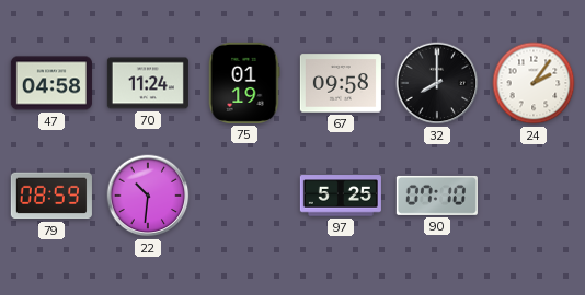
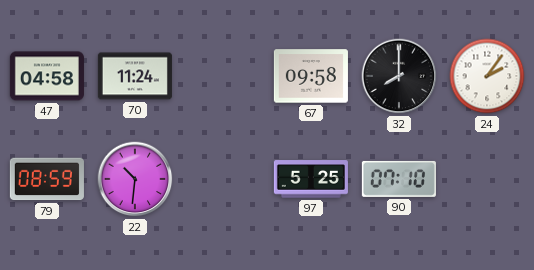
75: 01:19 -> none (244, 83)
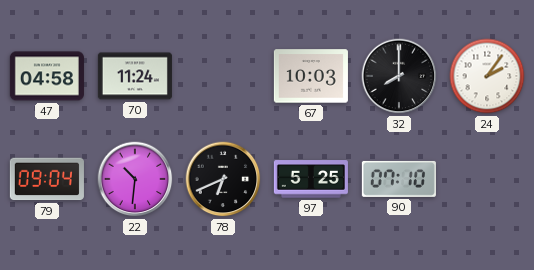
67: 09:58 -> 10:03 (311, 76)
79: 08:59 -> 09:04 (47, 179)
78: none -> 6:41 (223, 179)
